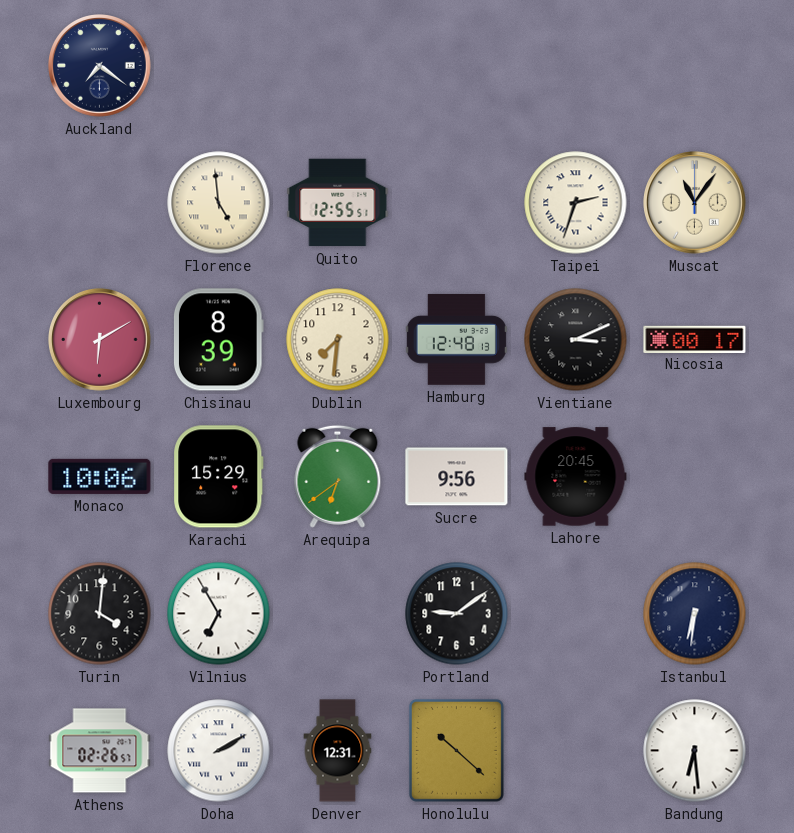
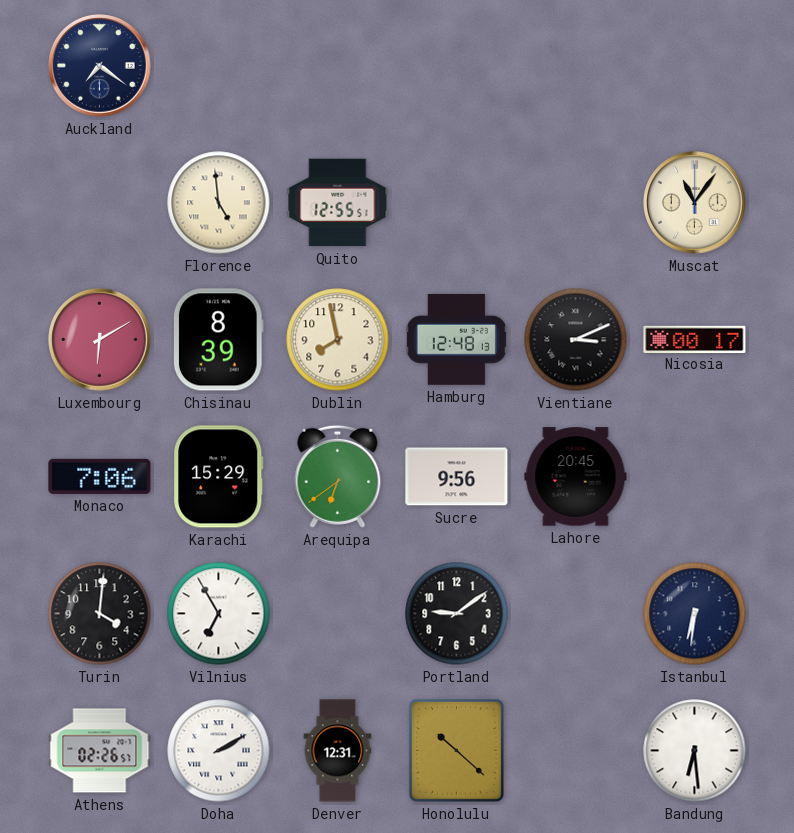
Taipei: 2:33 -> none (576, 203)
Dublin: 7:31 -> 7:58 (338, 340)
Monaco: 10:06 -> 7:06 (100, 476)
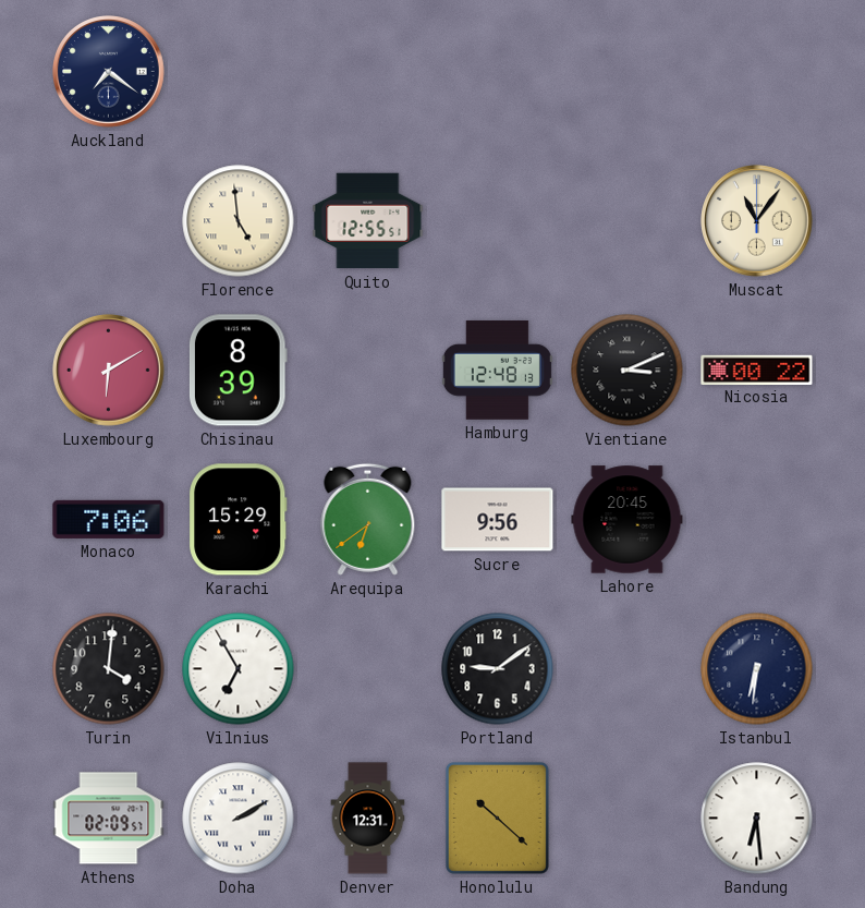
Dublin: 7:58 -> none (338, 340)
Nicosia: 00:17 -> 00:22 (757, 370)
Athens: 02:26 -> 02:09 (109, 819)
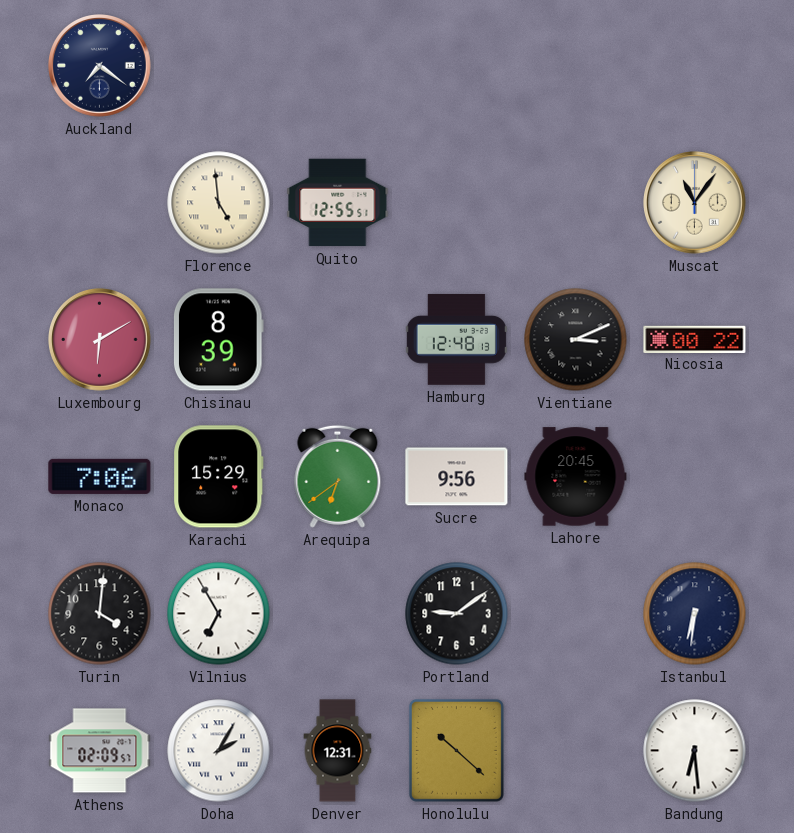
Doha: 2:10 -> 2:05 (219, 751)
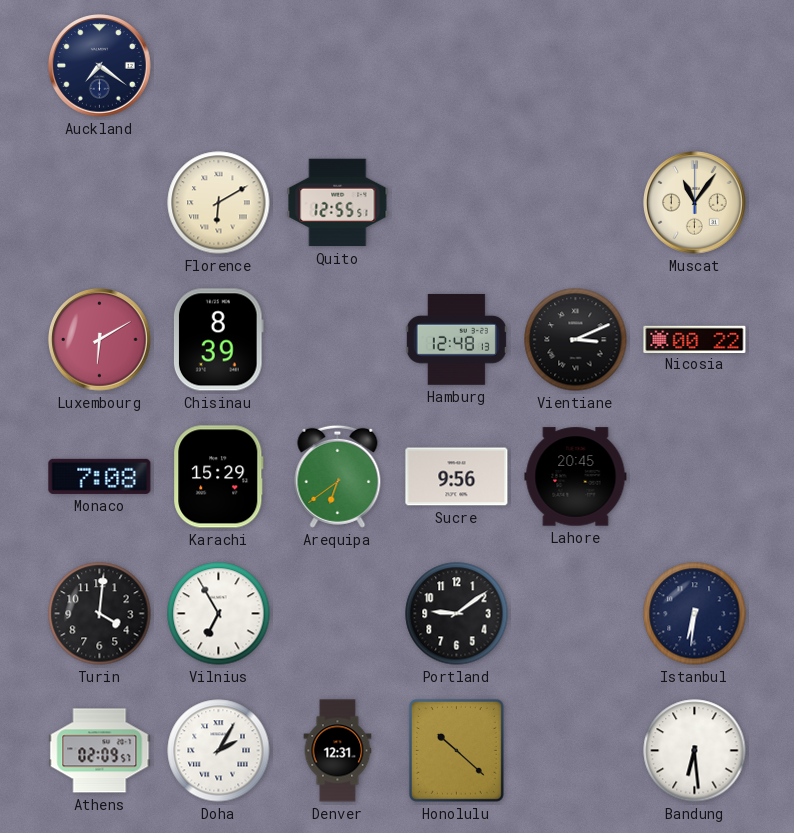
Florence: 4:59 -> 6:10 (219, 203)
Monaco: 7:06 -> 7:08 (100, 476)
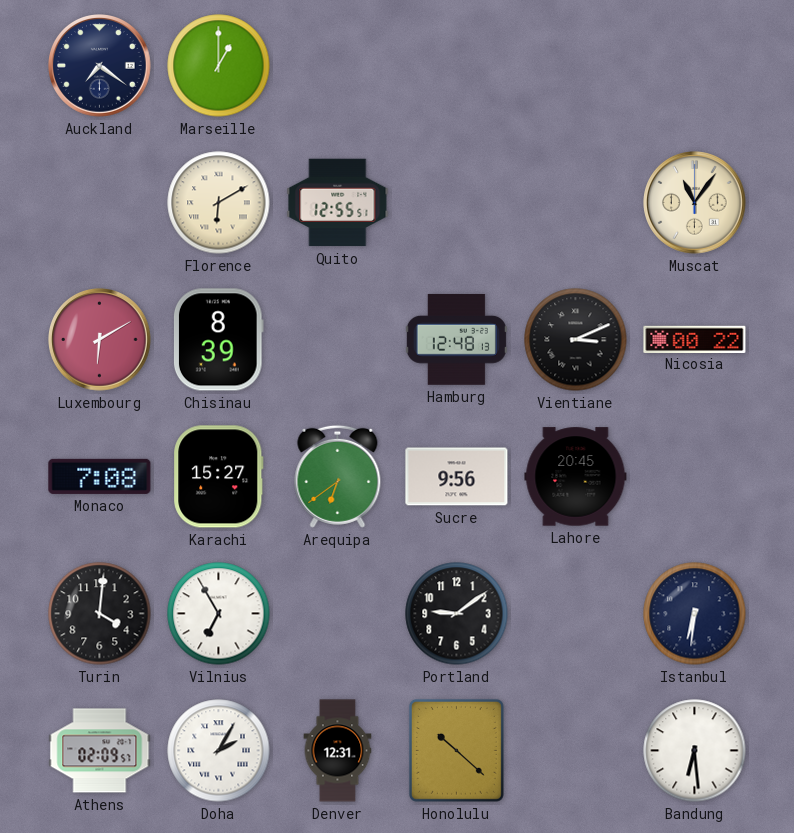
Marseille: none -> 1:00 (219, 66)
Karachi: 15:29 -> 15:27 (219, 477)
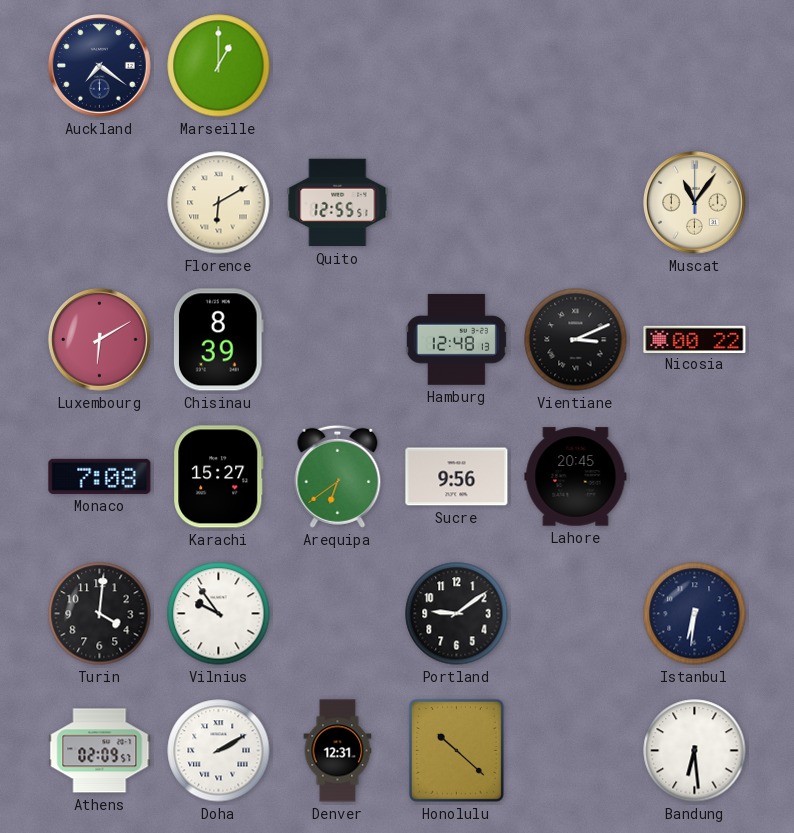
Vilnius: 6:55 -> 9:54 (219, 614)
Doha: 2:05 -> 2:10 (219, 751)
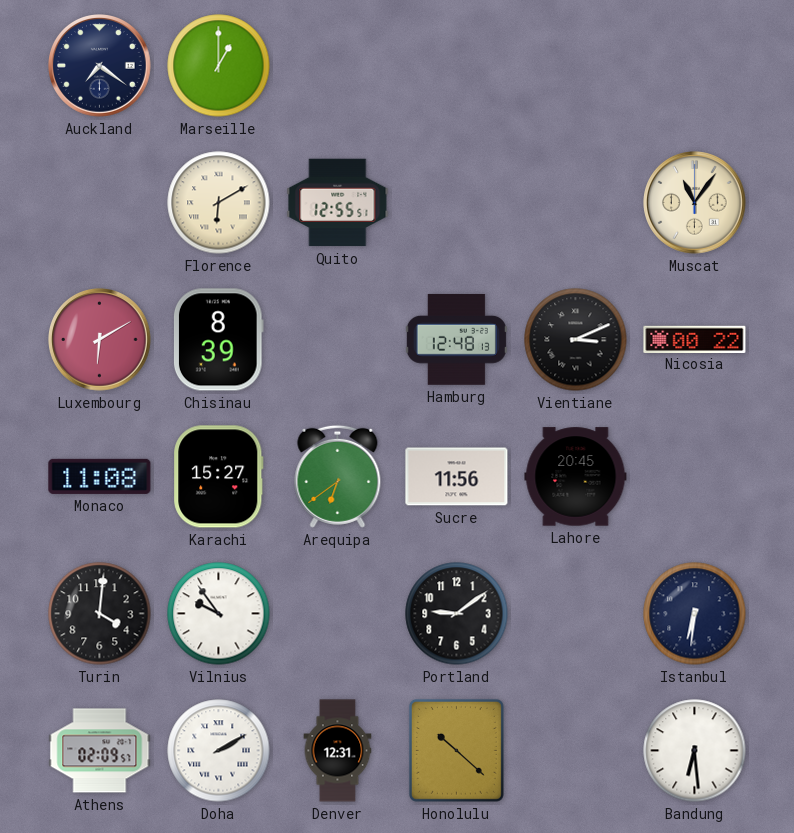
Monaco: 7:08 -> 11:08 (100, 476)
Sucre: 9:56 -> 11:56 (457, 477)
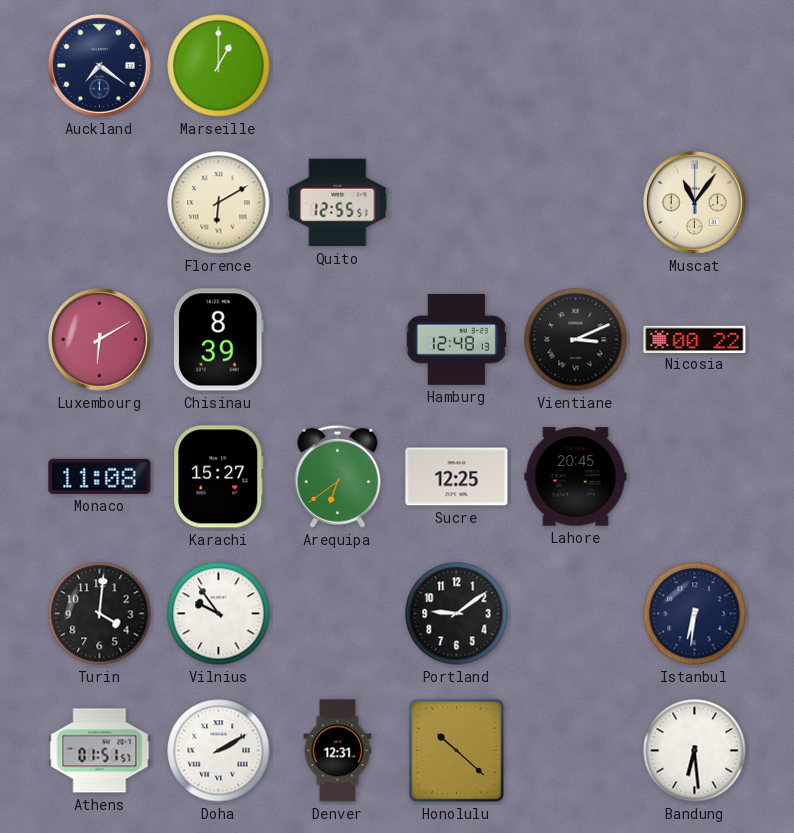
Sucre: 11:56 -> 12:25 (457, 477)
Athens: 02:09 -> 01:51 (100, 751)
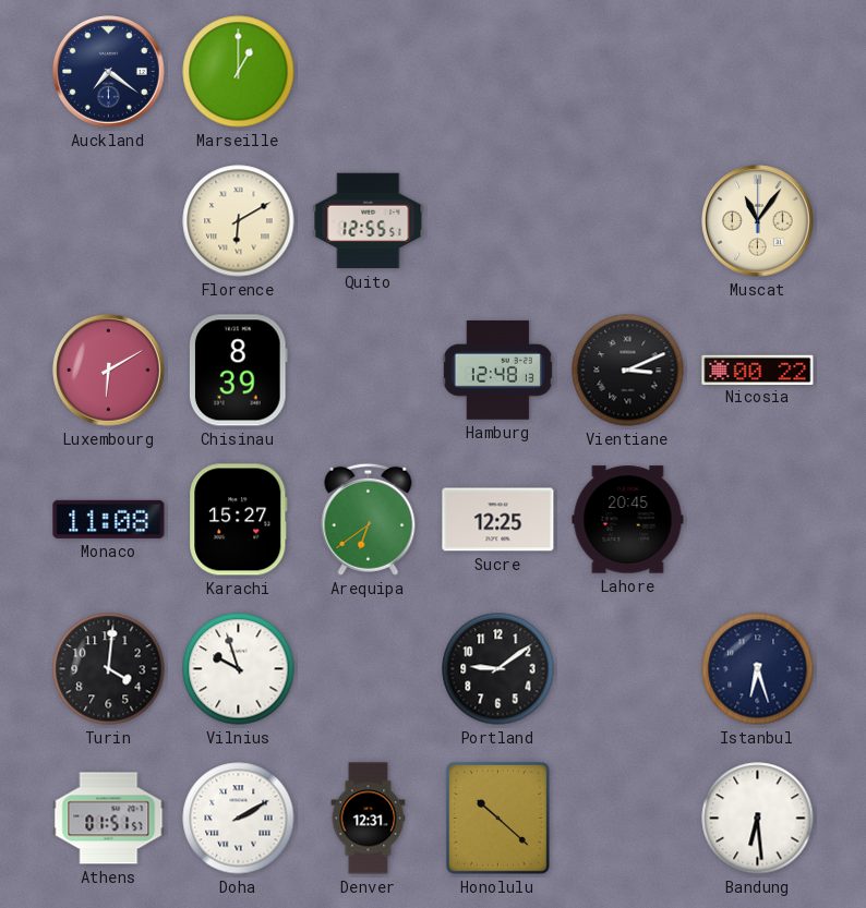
Vilnius: 9:54 -> 9:57 (239, 669)
Istanbul: 6:31 -> 6:27 (758, 669)
